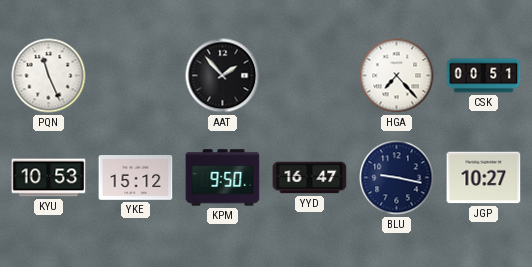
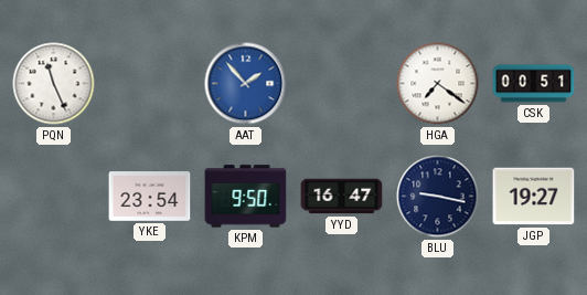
AAT dial: black -> blue (246, 84)
HGA: 7:23 -> 7:21 (438, 84)
KYU: 10:53 -> none (49, 178)
YKE: 15:12 -> 23:54 (150, 197)
JGP: 10:27 -> 19:27 (534, 197)
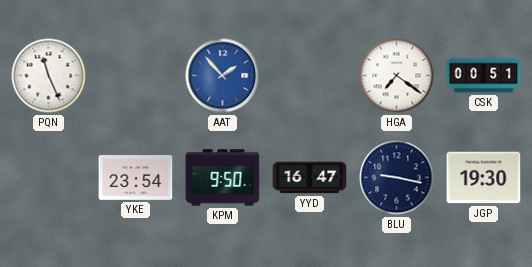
JGP: 19:27 -> 19:30 (484, 178)
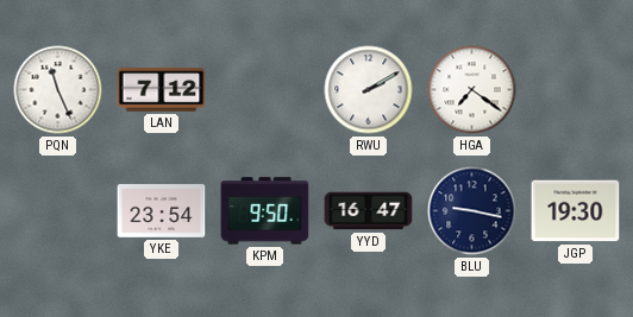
LAN: none -> 7:12 (162, 90)
AAT: 1:53 -> none (223, 76)
RWU: none -> 2:10 (369, 90)
CSK: 00:51 -> none (484, 76)
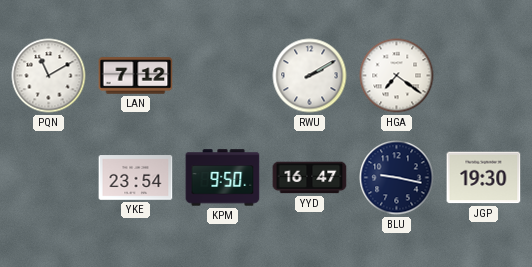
PQN: 11:26 -> 11:10 (49, 76)
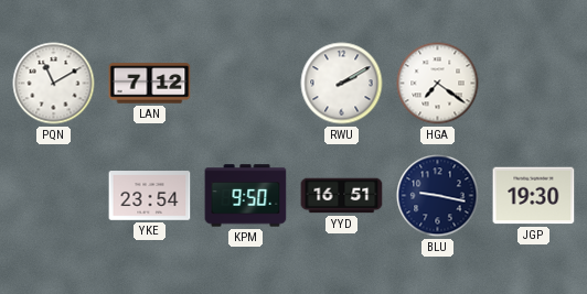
YYD: 16:47 -> 16:51 (342, 196)
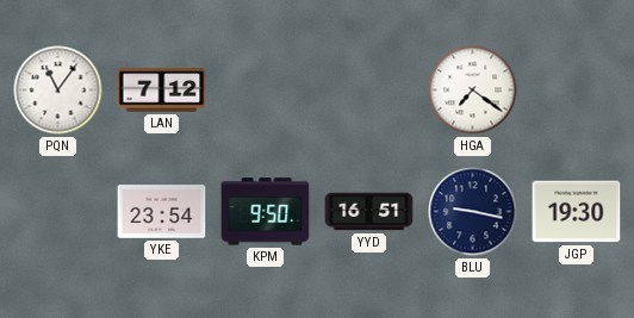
PQN: 11:10 -> 11:06 (58, 91)
RWU: 2:10 -> none (342, 84)
